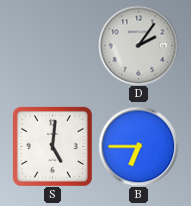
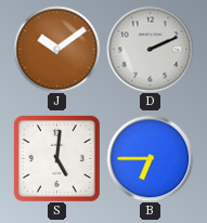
J: none -> 10:09 (56, 49)
D: 2:06 -> 2:11 (150, 49)
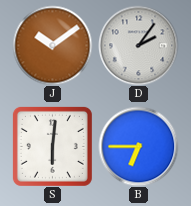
D: 2:11 -> 2:06 (138, 45)
S: 5:01 -> 6:01 (52, 146)
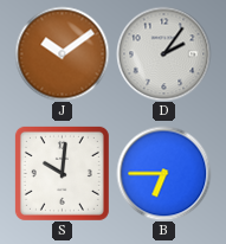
S: 6:01 -> 10:01 (62, 173)
